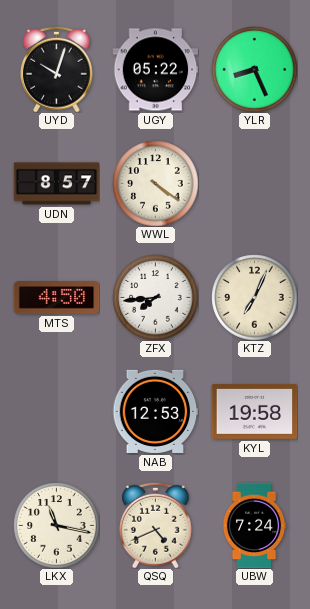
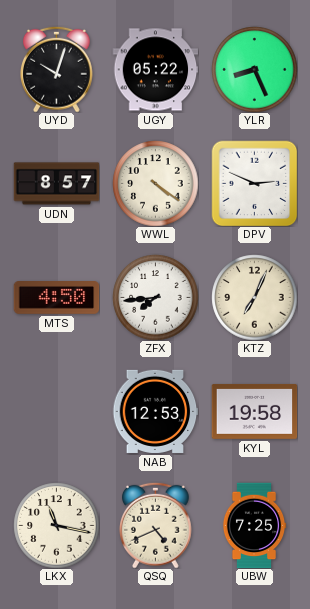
DPV: none -> 2:49 (254, 183)
UBW: 7:24 -> 7:25 (254, 525)
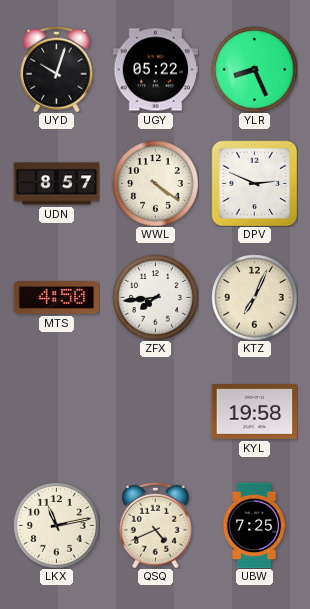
NAB: 12:53 -> none (155, 411)
LKX: 11:17 -> 11:13 (56, 525)
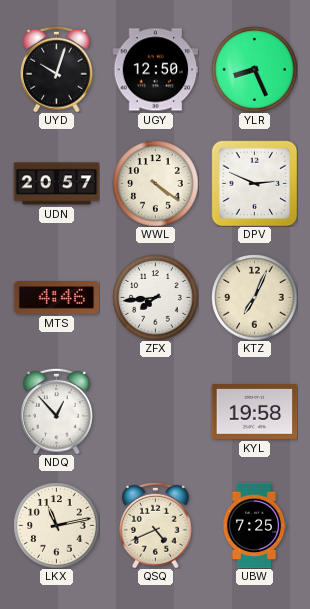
UGY: 05:22 -> 12:50 (155, 70)
UDN: 8:57 -> 20:57 (56, 184)
MTS: 4:50 -> 4:46 (56, 298)
NDQ: none -> 12:53 (57, 411)
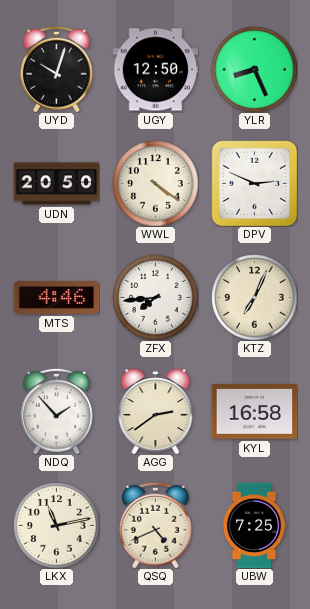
UDN: 20:57 -> 20:50 (56, 184)
NDQ: 12:53 -> 1:53 (57, 411)
AGG: none -> 2:39 (156, 411)
KYL: 19:58 -> 16:58 (254, 411)
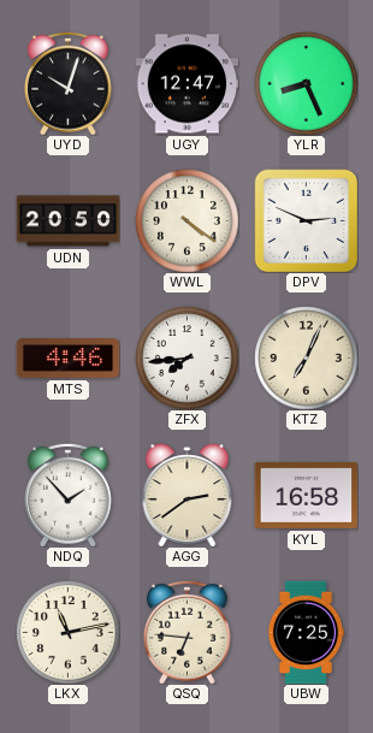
UGY: 12:50 -> 12:47 (186, 84)
QSQ: 4:41 -> 6:46 (188, 632)
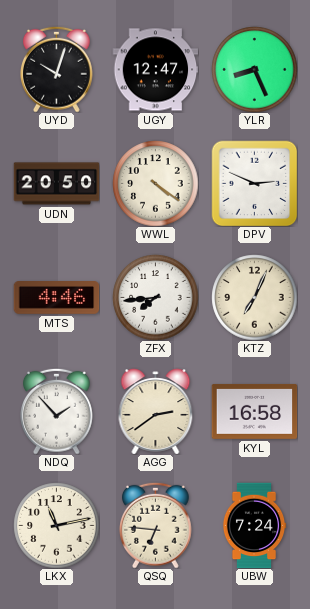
UBW: 7:25 -> 7:24 (254, 525)
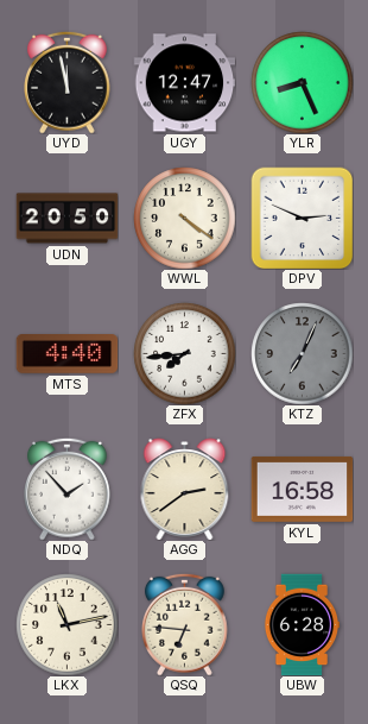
UYD: 10:03 -> 11:58 (68, 82)
MTS: 4:46 -> 4:40 (66, 354)
KTZ dial: cream -> grey (302, 353)
UBW: 7:24 -> 6:28 (302, 624)
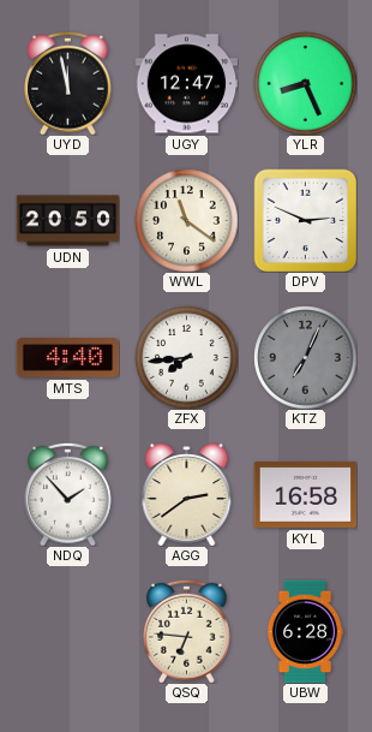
WWL: 4:21 -> 11:21 (186, 220)
LKX: 11:13 -> none (66, 624)
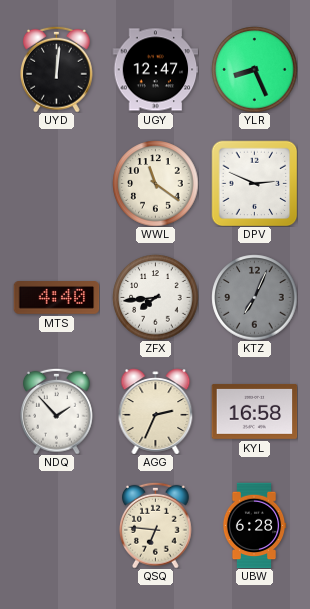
UYD: 11:58 -> 12:01 (57, 69)
UDN: 20:50 -> none (67, 221)
AGG: 2:39 -> 2:34 (156, 411)
